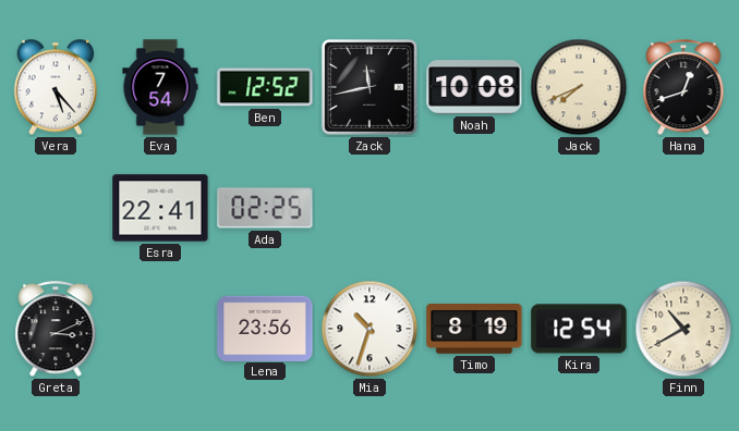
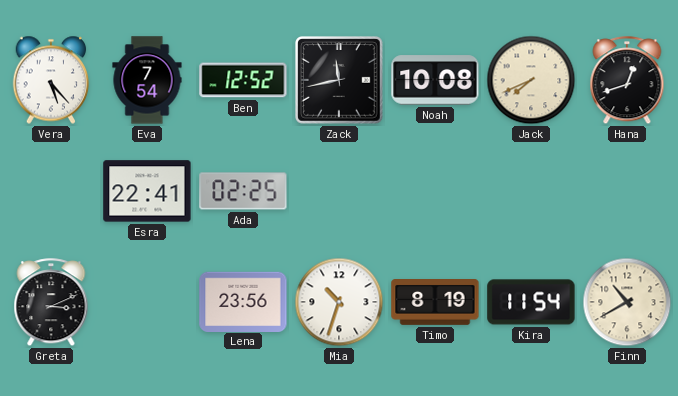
Kira: 12:54 -> 11:54 (531, 302)
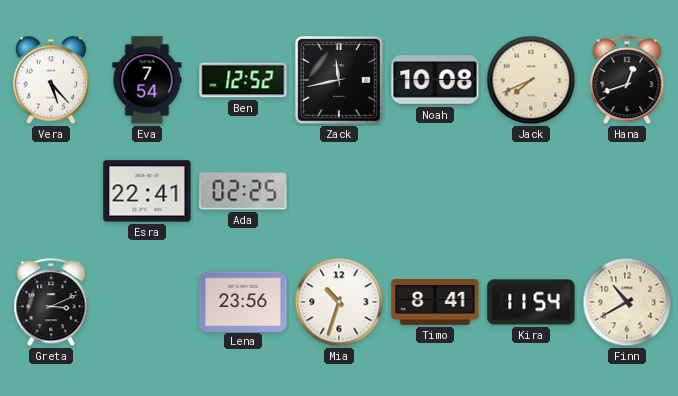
Timo: 8:19 -> 8:41 (435, 303)
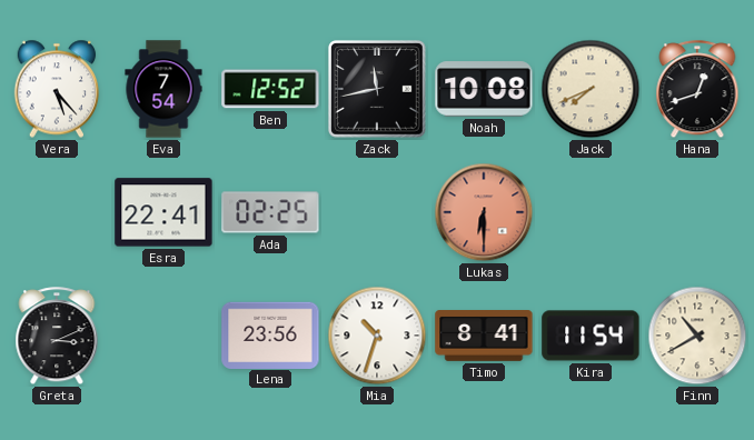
Lukas: none -> 6:30 (484, 212)
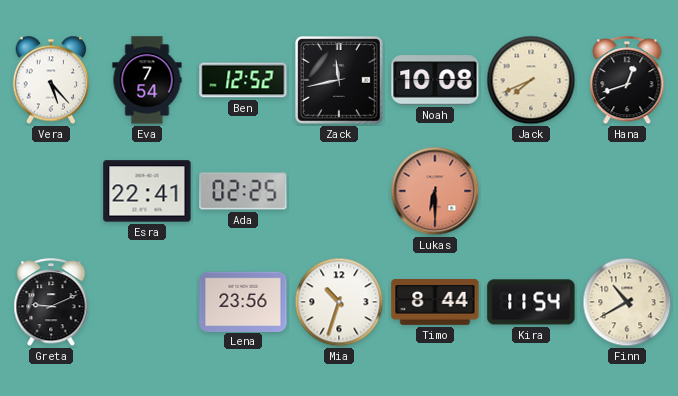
Greta: 3:11 -> 9:11 (51, 303)
Timo: 8:41 -> 8:44 (435, 303)
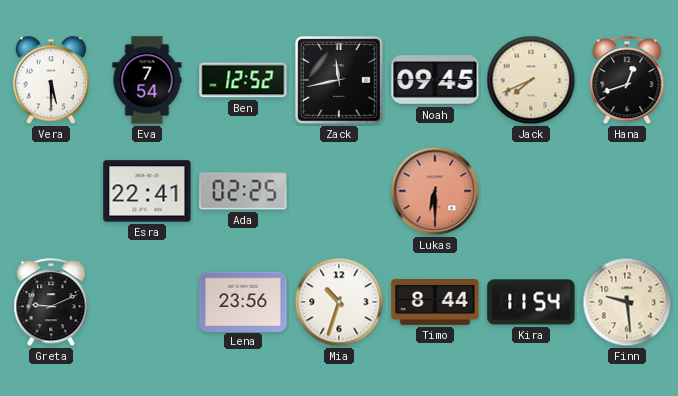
Vera: 5:23 -> 5:30 (51, 80)
Noah: 10:08 -> 09:45 (435, 80)
Finn: 10:40 -> 9:29 (627, 302)
